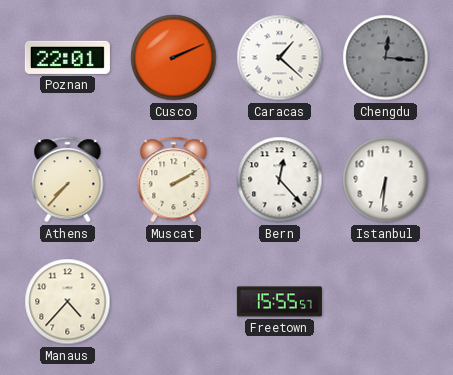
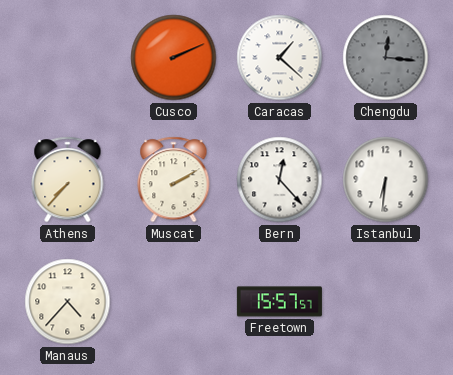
Poznan: 22:01 -> none (67, 57)
Freetown: 15:55 -> 15:57 (279, 302)
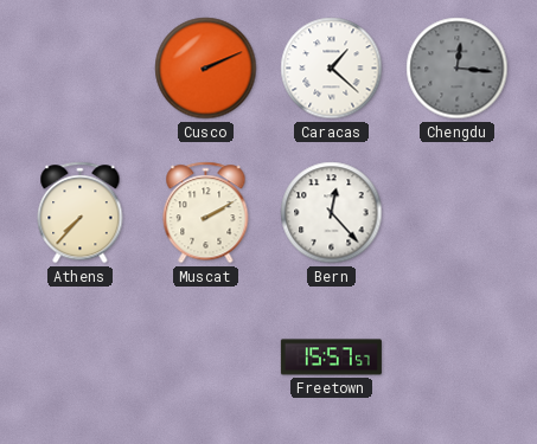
Istanbul: 6:31 -> none (386, 180)
Manaus: 4:37 -> none (68, 302)
